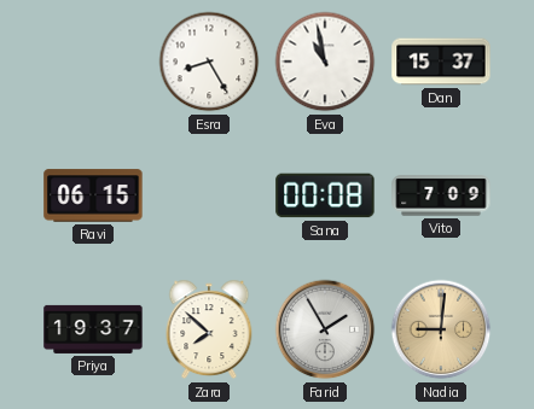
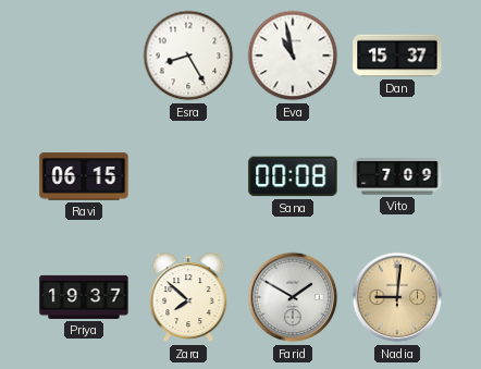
Farid: 1:55 -> 1:50 (293, 297)
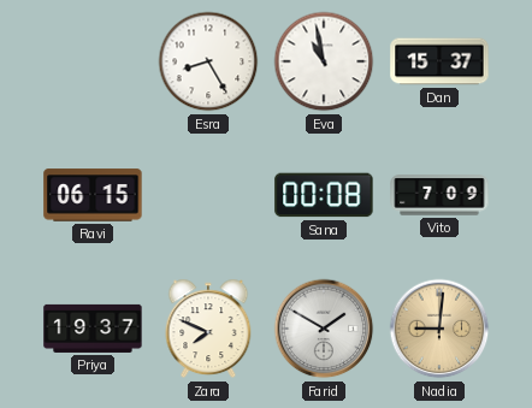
Zara: 7:52 -> 7:49 (208, 329)
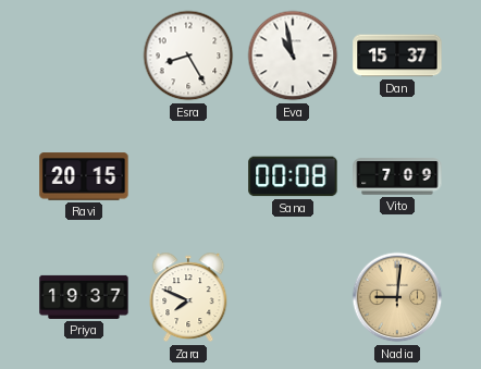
Ravi: 06:15 -> 20:15 (84, 176)
Farid: 1:50 -> none (324, 329)
